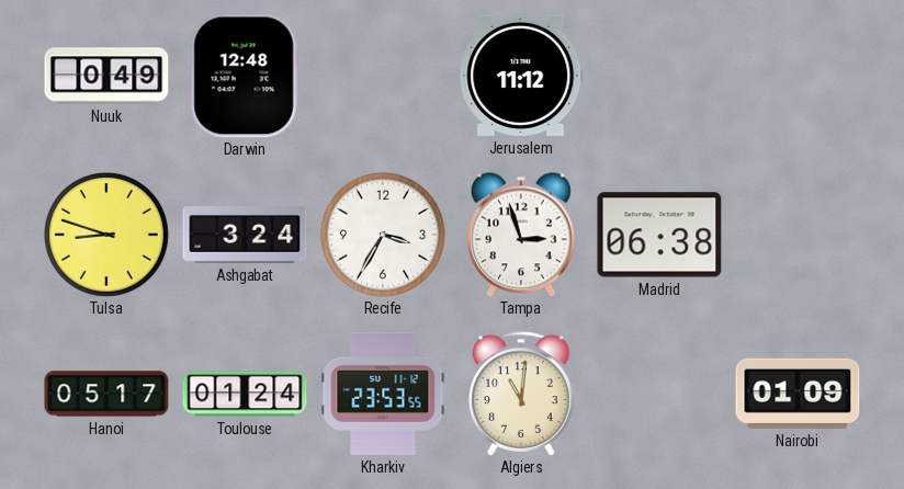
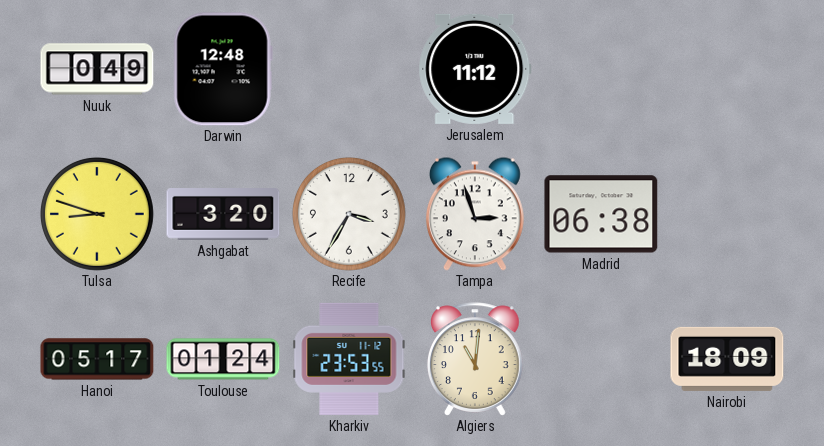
Ashgabat: 3:24 -> 3:20 (223, 215)
Nairobi: 01:09 -> 18:09 (727, 359)
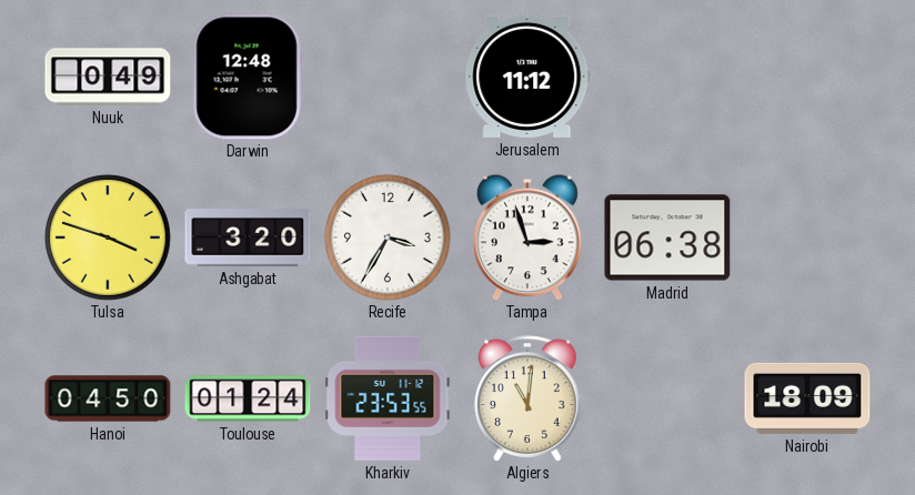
Tulsa: 8:48 -> 3:48 (108, 238)
Hanoi: 05:17 -> 04:50 (108, 398)
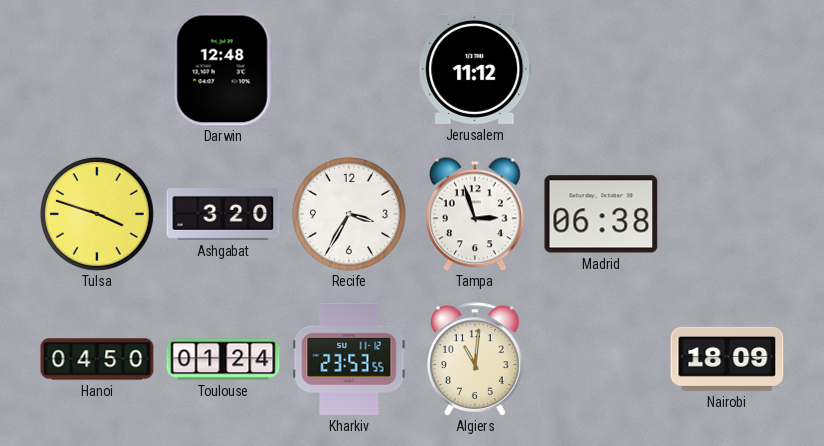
Nuuk: 0:49 -> none (108, 77)
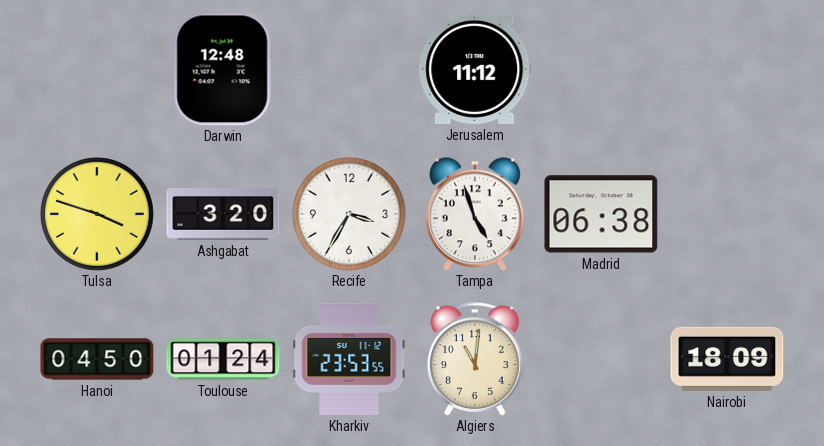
Tampa: 2:57 -> 4:57 (475, 214)
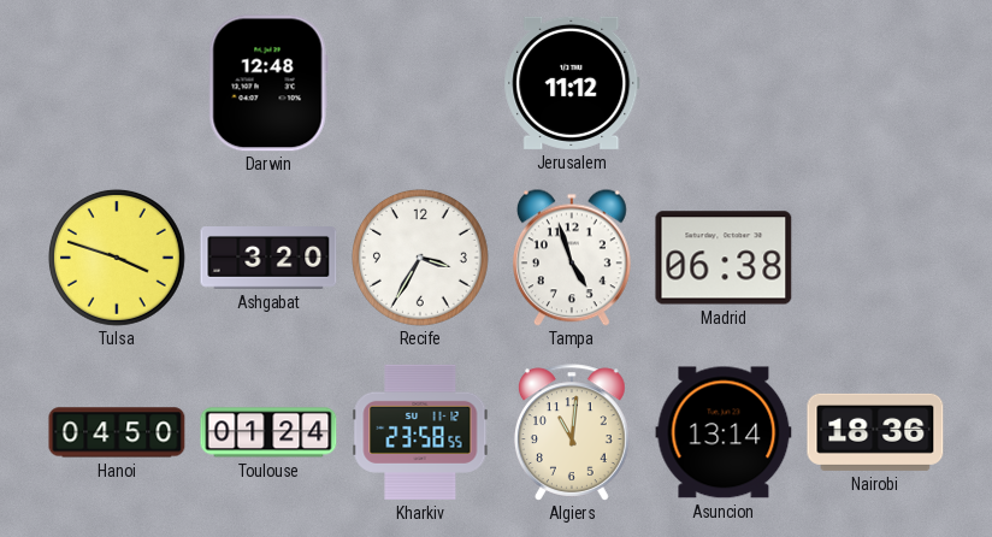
Kharkiv: 23:53 -> 23:58 (420, 432)
Asuncion: none -> 13:14 (724, 432)
Nairobi: 18:09 -> 18:36 (875, 432)
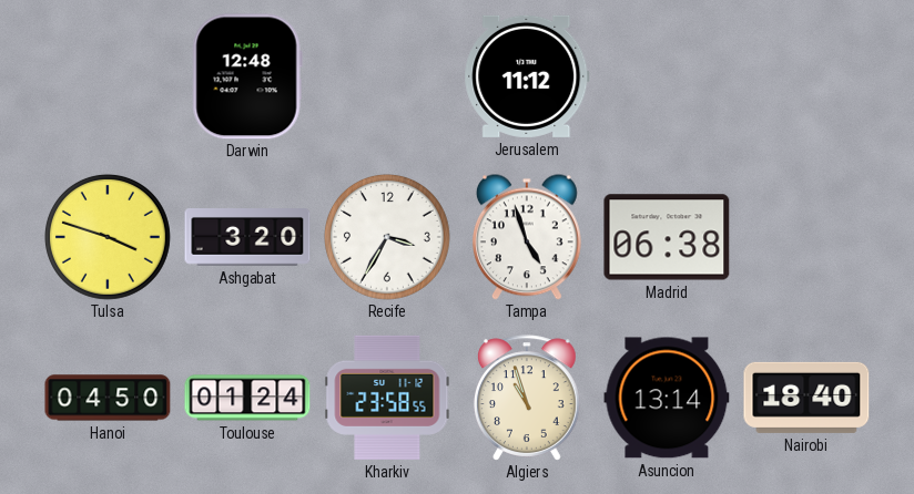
Algiers: 11:01 -> 10:57 (527, 398)
Nairobi: 18:36 -> 18:40 (806, 398)
